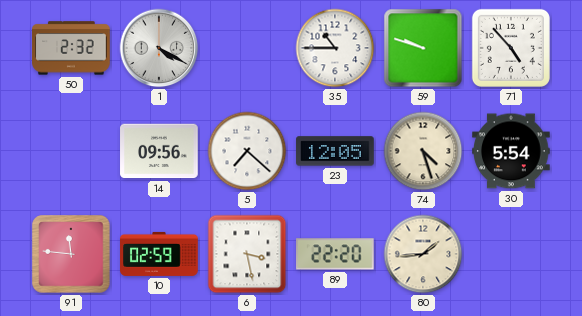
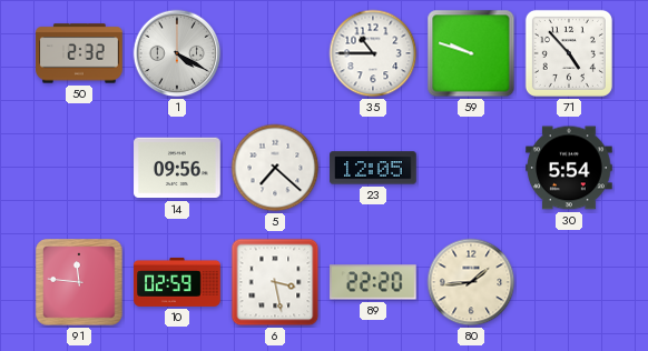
74: 4:27 -> none (423, 151)
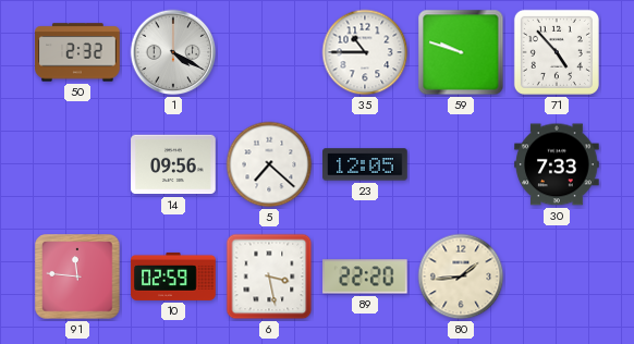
30: 5:54 -> 7:33 (557, 164)
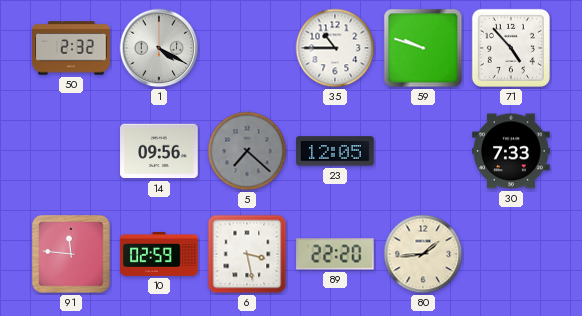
5 dial: white -> grey (247, 151)
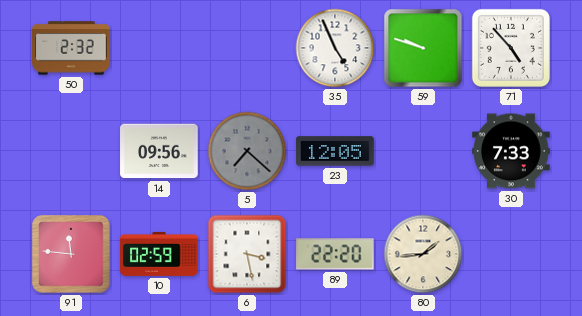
1: 4:20 -> none (159, 48)
35: 10:45 -> 4:56 (335, 48)
